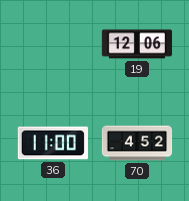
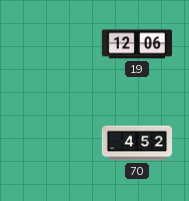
36: 11:00 -> none (53, 143)
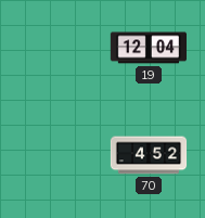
19: 12:06 -> 12:04 (148, 48)
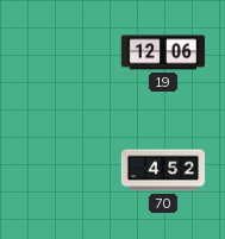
19: 12:04 -> 12:06 (162, 52)
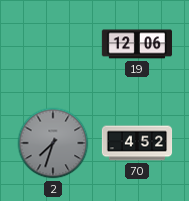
2: none -> 7:33 (53, 143)
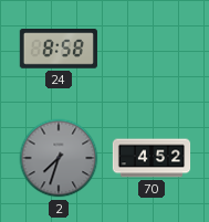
24: none -> 8:58 (59, 49)
19: 12:06 -> none (136, 44)
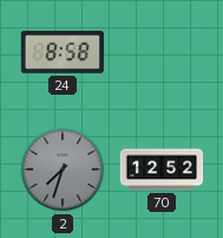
70: 4:52 -> 12:52 (162, 169)
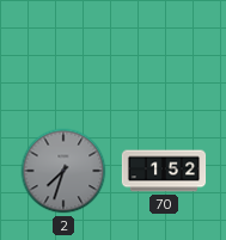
24: 8:58 -> none (63, 52)
70: 12:52 -> 1:52 (164, 171)
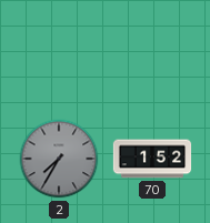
2: 7:33 -> 7:35 (59, 159)
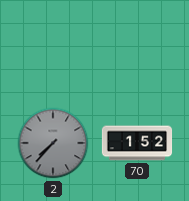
2: 7:35 -> 7:37 (53, 143)
